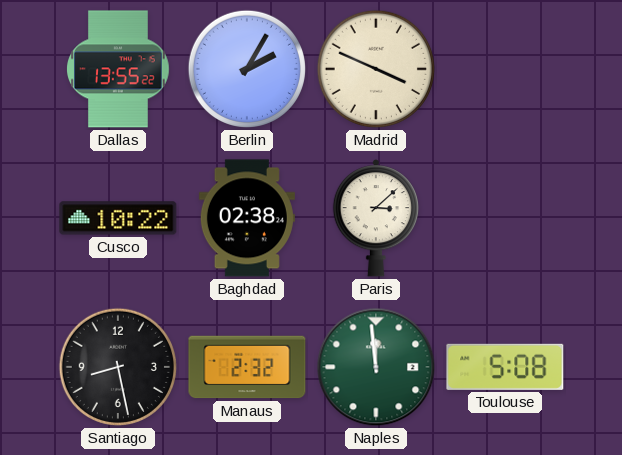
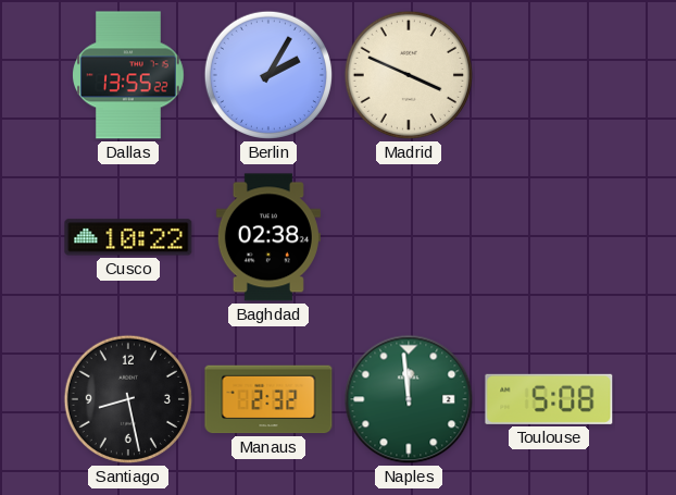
Paris: 3:08 -> none (375, 218)
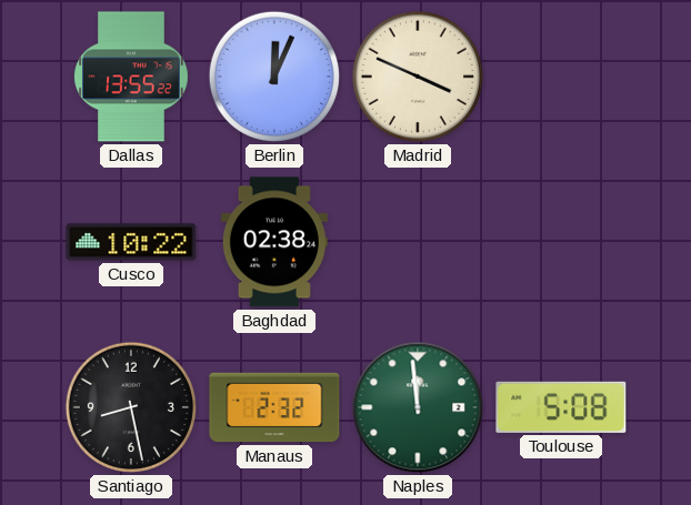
Berlin: 2:05 -> 12:04 (274, 77)
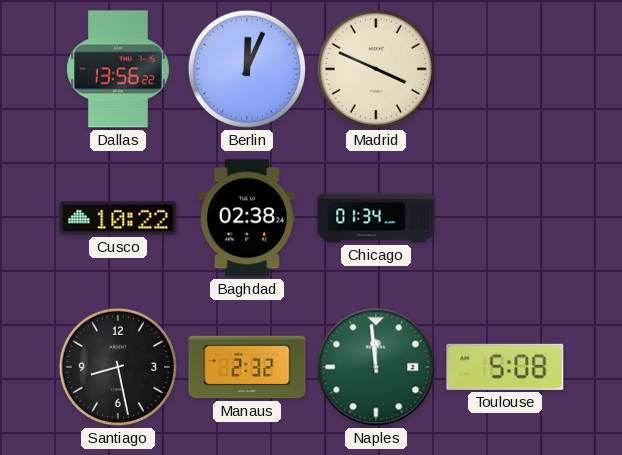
Dallas: 13:55 -> 13:56 (119, 69)
Chicago: none -> 01:34 (376, 218)
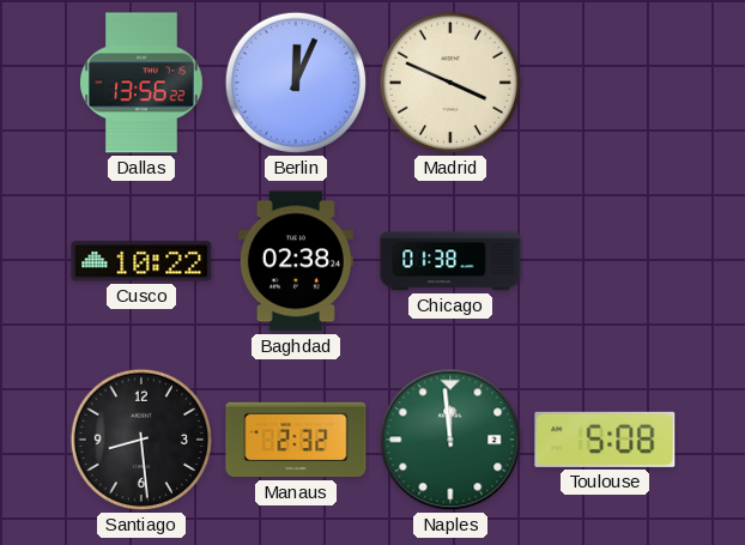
Chicago: 01:34 -> 01:38 (450, 261)
Santiago: 8:28 -> 8:29 (141, 440)
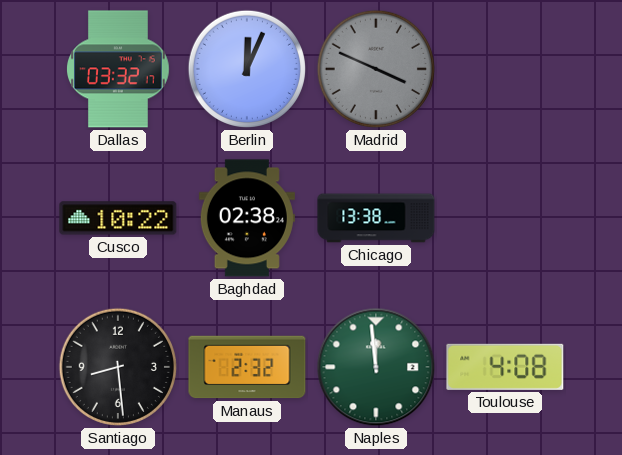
Dallas: 13:56 -> 03:32 (119, 69)
Madrid dial: cream -> grey (376, 69)
Chicago: 01:38 -> 13:38 (376, 218)
Toulouse: 5:08 -> 4:08 (505, 367)
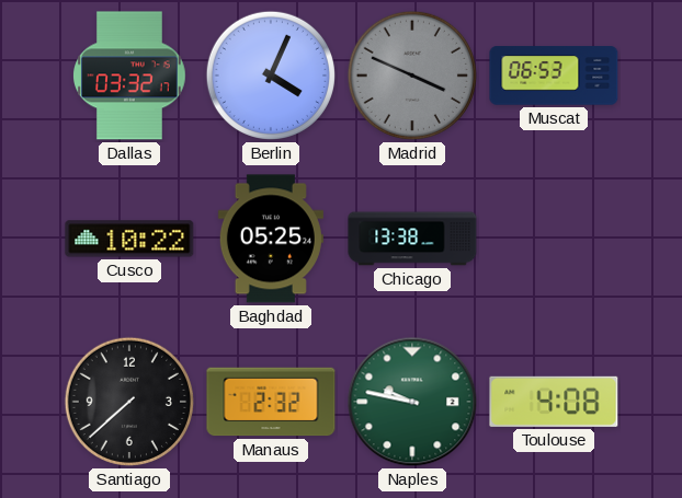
Berlin: 12:04 -> 4:04 (271, 76)
Muscat: none -> 06:53 (554, 76)
Baghdad: 02:38 -> 05:25 (271, 239)
Santiago: 8:29 -> 7:38 (129, 402)
Naples: 11:59 -> 9:47 (412, 402)
